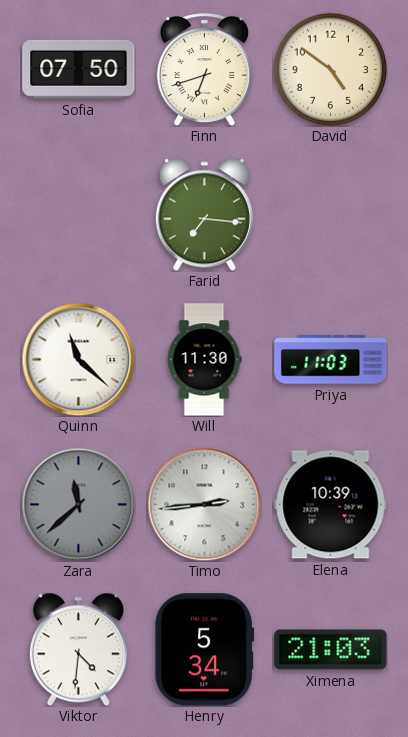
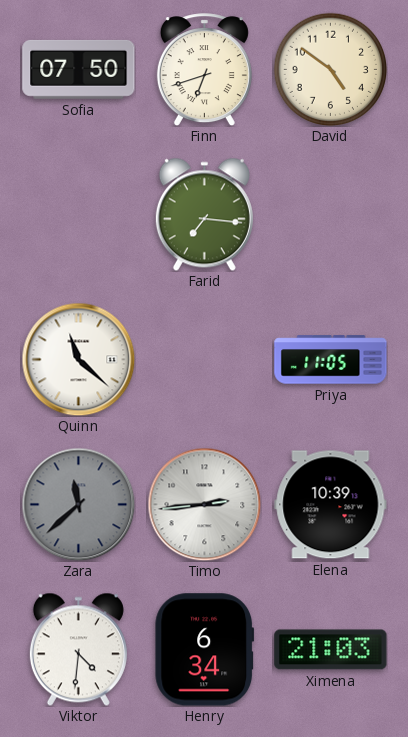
Will: 11:30 -> none (204, 360)
Priya: 11:03 -> 11:05 (331, 360)
Henry: 5:34 -> 6:34 (205, 650)
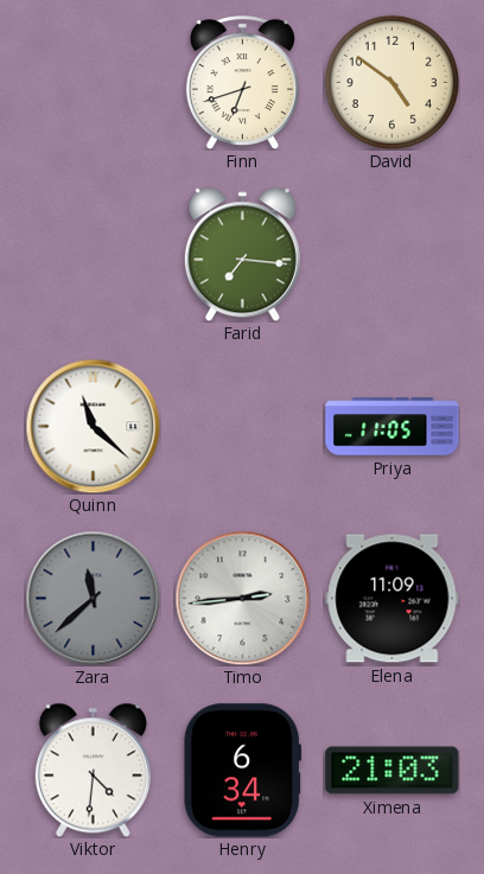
Sofia: 07:50 -> none (79, 69)
Elena: 10:39 -> 11:09 (393, 599)
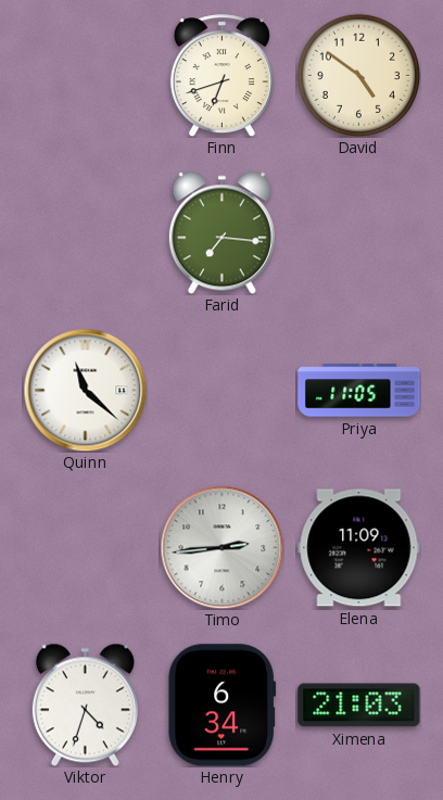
Zara: 11:38 -> none (93, 598)
Viktor: 4:31 -> 4:33 (85, 704)
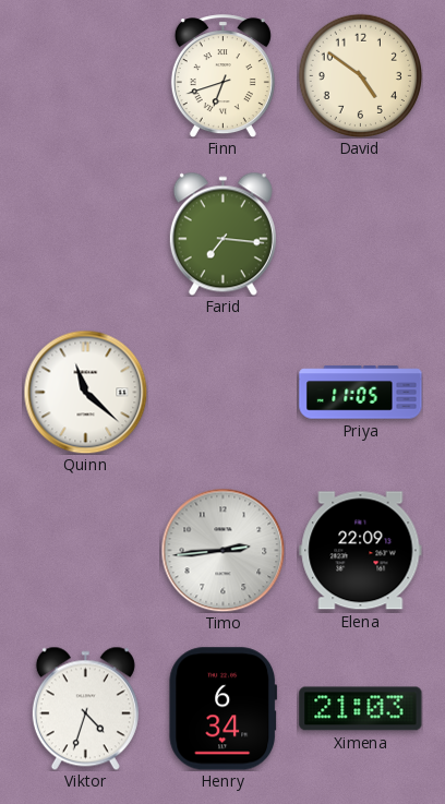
Elena: 11:09 -> 22:09 (361, 551)
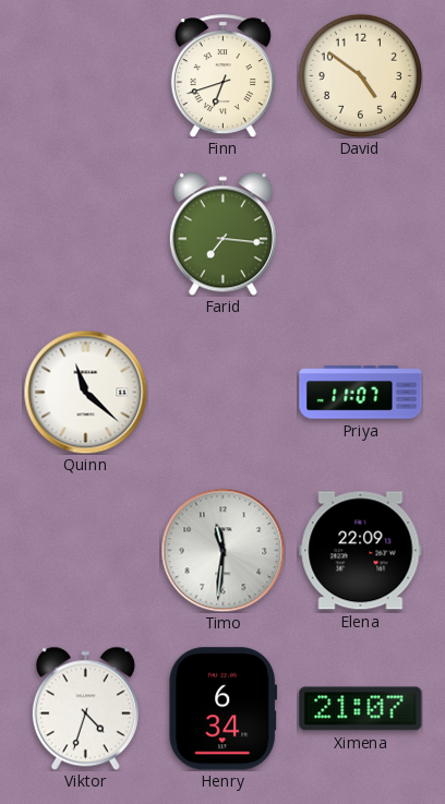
Priya: 11:05 -> 11:07 (361, 393)
Timo: 2:44 -> 11:31 (222, 550)
Ximena: 21:03 -> 21:07 (361, 709)
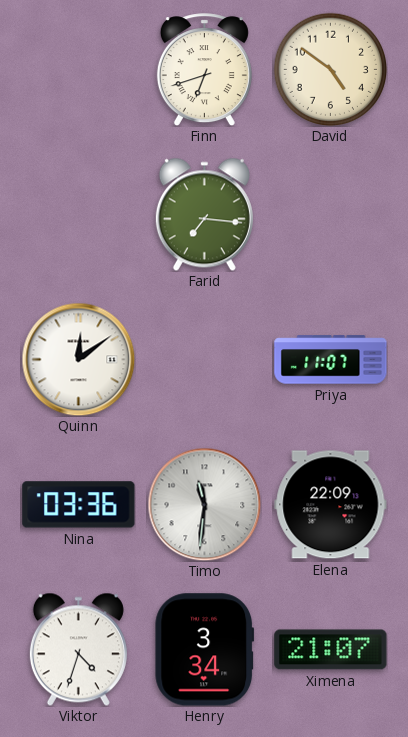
Quinn: 11:22 -> 12:09 (78, 359)
Nina: none -> 03:36 (79, 505)
Henry: 6:34 -> 3:34 (205, 650)
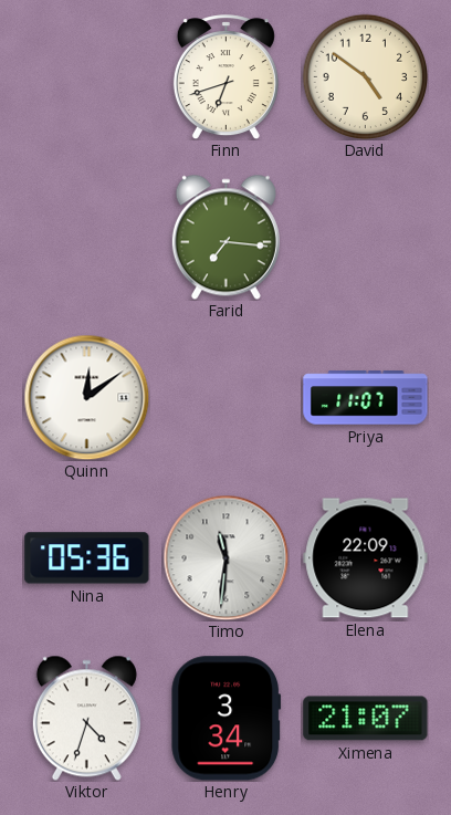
Nina: 03:36 -> 05:36 (87, 558)
